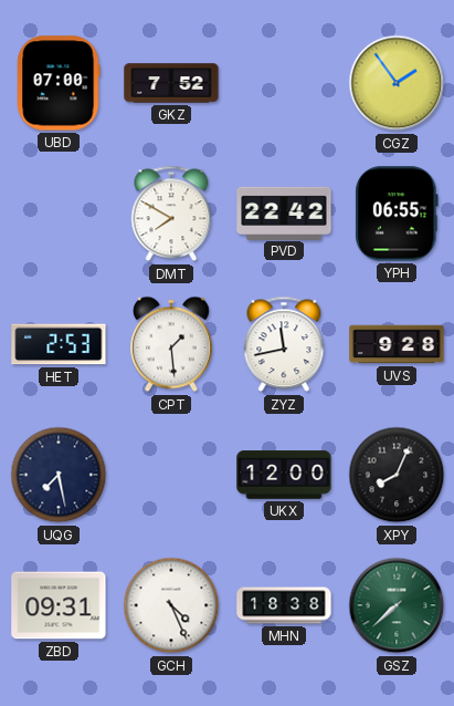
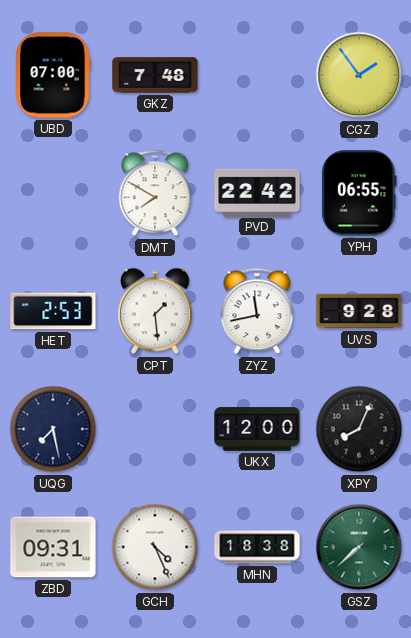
GKZ: 7:52 -> 7:48 (155, 75)
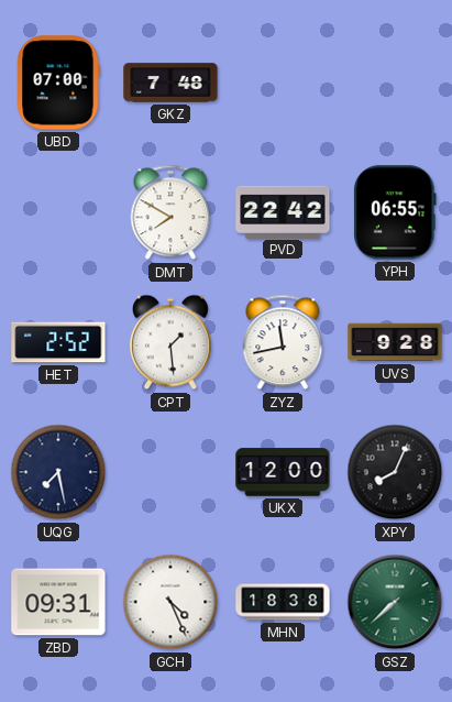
CGZ: 1:54 -> none (359, 75)
HET: 2:53 -> 2:52 (58, 342)
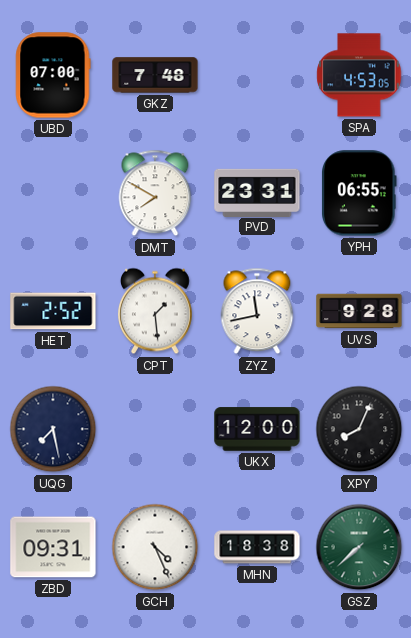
SPA: none -> 4:53 (359, 75)
PVD: 22:42 -> 23:31 (257, 192)
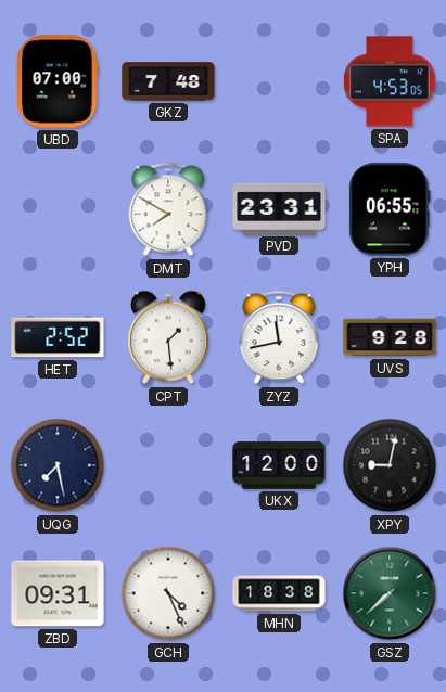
XPY: 8:04 -> 9:02 (390, 465)
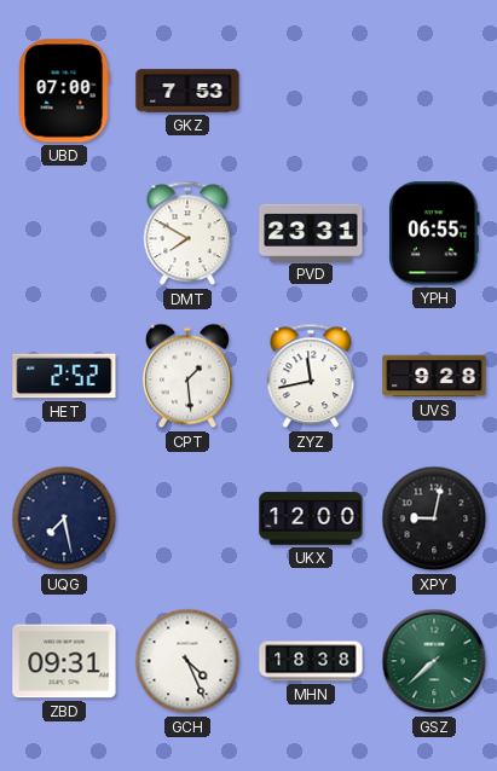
GKZ: 7:48 -> 7:53 (187, 91)
SPA: 4:53 -> none (390, 81)
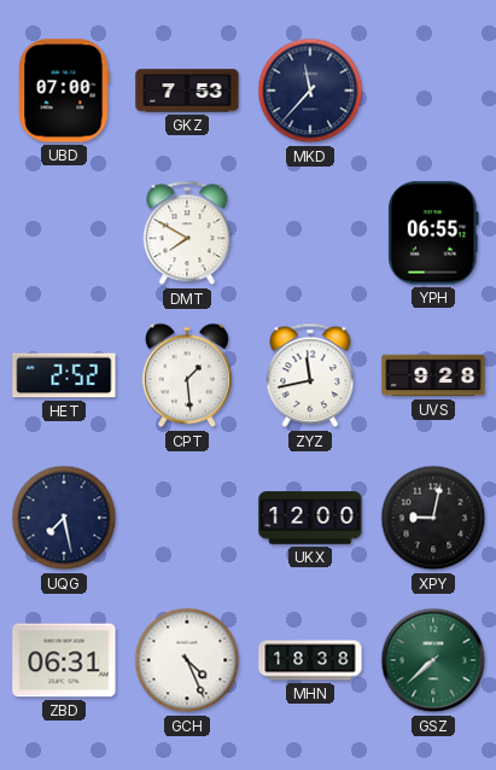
MKD: none -> 11:37 (310, 91)
PVD: 23:31 -> none (311, 232)
ZBD: 09:31 -> 06:31 (64, 660)
